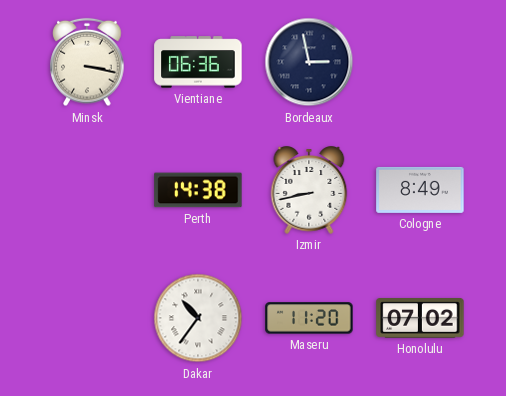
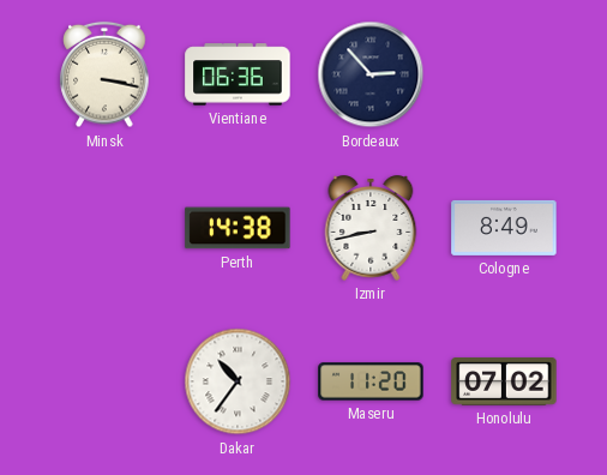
Bordeaux: 2:58 -> 2:53 (371, 74)
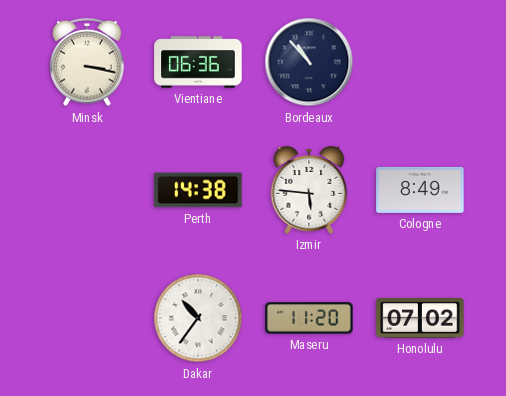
Bordeaux: 2:53 -> 10:53 (309, 62)
Izmir: 8:43 -> 5:46 (309, 190)
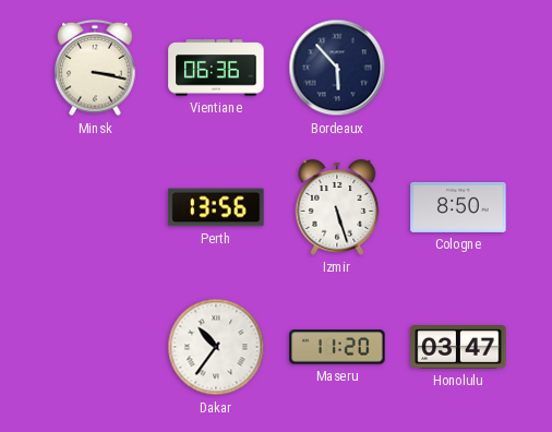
Bordeaux: 10:53 -> 5:53 (337, 68)
Perth: 14:38 -> 13:56 (216, 207)
Izmir: 5:46 -> 5:27 (337, 207)
Cologne: 8:49 -> 8:50 (458, 207)
Honolulu: 07:02 -> 03:47 (458, 348)
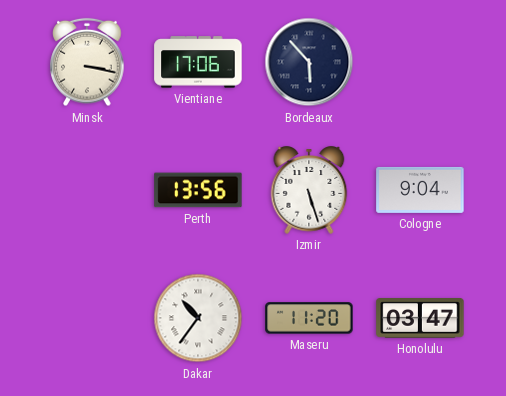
Vientiane: 06:36 -> 17:06 (198, 62)
Cologne: 8:50 -> 9:04 (420, 190)
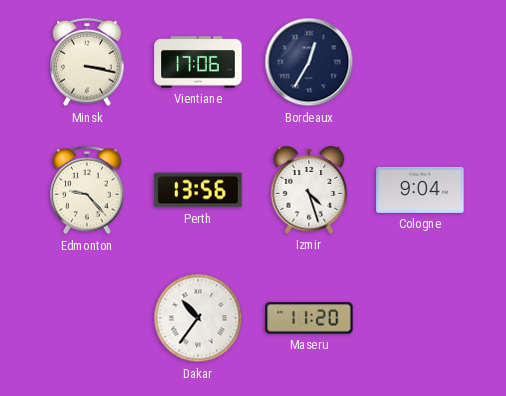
Bordeaux: 5:53 -> 12:35 (309, 62)
Edmonton: none -> 9:23 (87, 190)
Izmir: 5:27 -> 4:27 (309, 190)
Honolulu: 03:47 -> none (420, 319)
